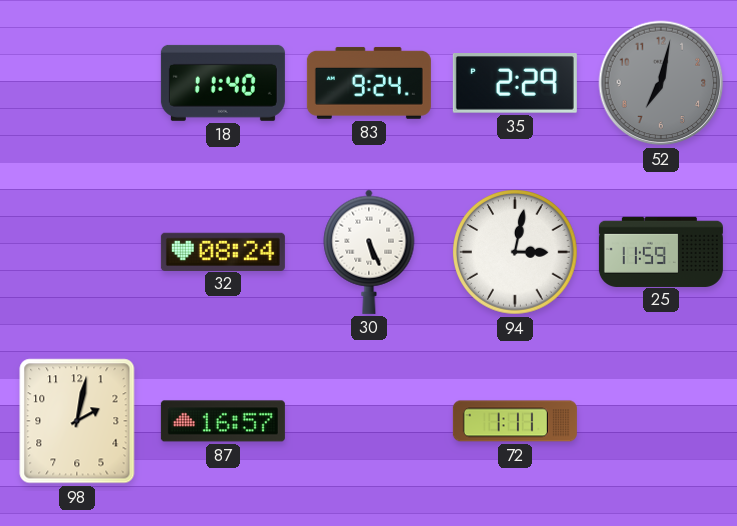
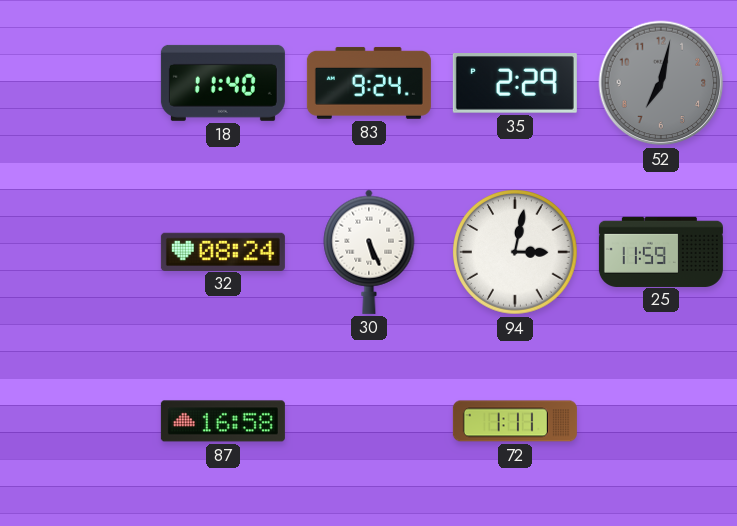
98: 2:02 -> none (77, 421)
87: 16:57 -> 16:58 (223, 421)
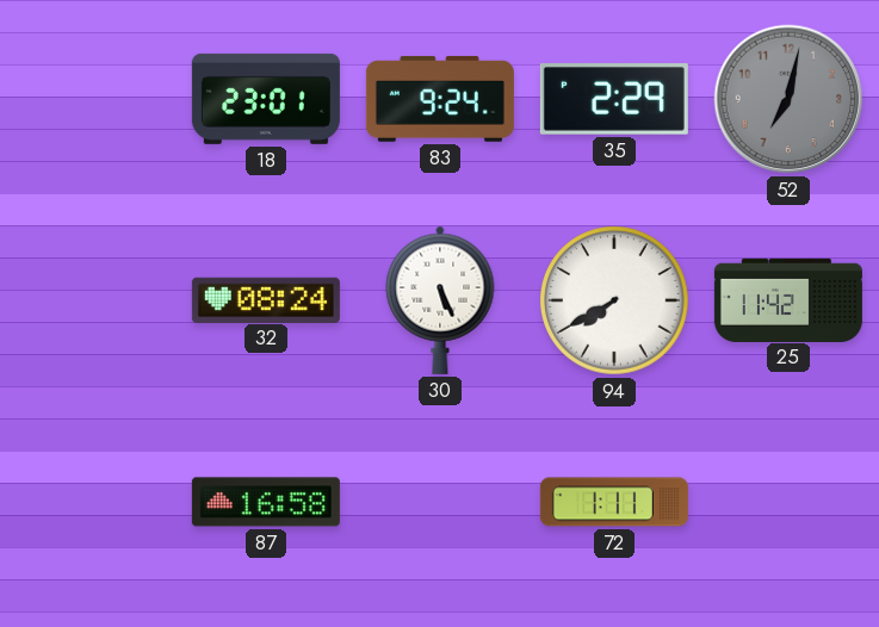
18: 11:40 -> 23:01 (266, 99)
94: 3:02 -> 7:40 (615, 302)
25: 11:59 -> 11:42 (788, 299)
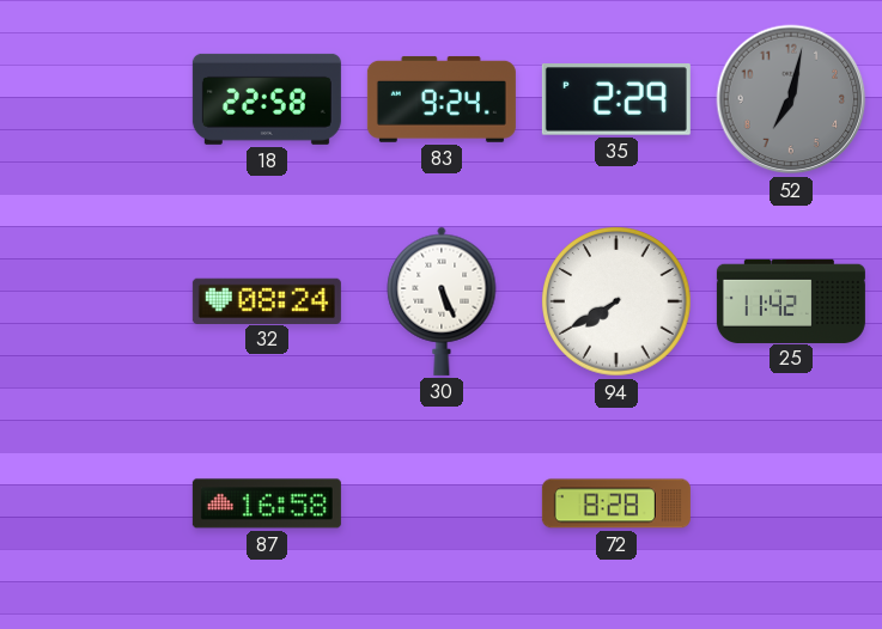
18: 23:01 -> 22:58 (267, 99)
72: 1:11 -> 8:28 (616, 503)
